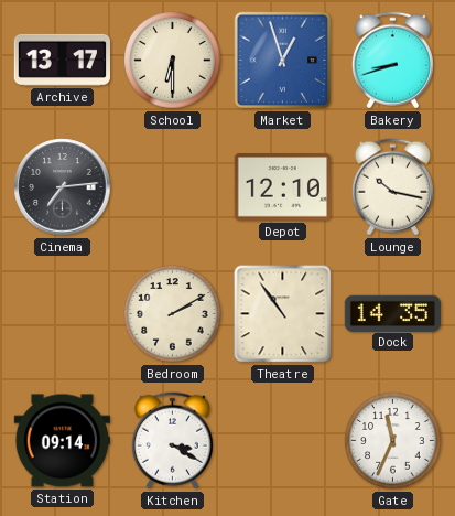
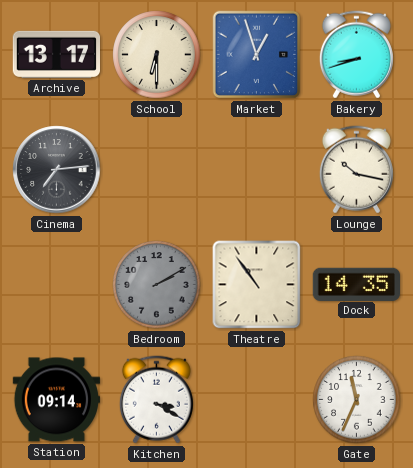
Depot: 12:10 -> none (282, 187)
Bedroom dial: cream -> grey (157, 285)
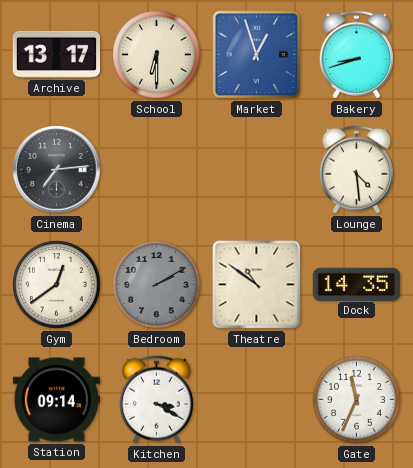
Lounge: 10:17 -> 4:29 (356, 170)
Gym: none -> 12:39 (57, 285)
Theatre: 10:54 -> 10:51 (257, 285)
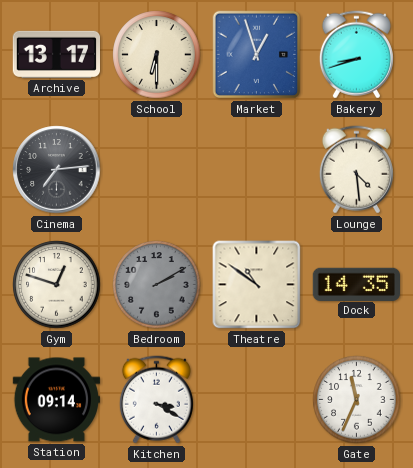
Gym: 12:39 -> 12:48 (57, 285)
